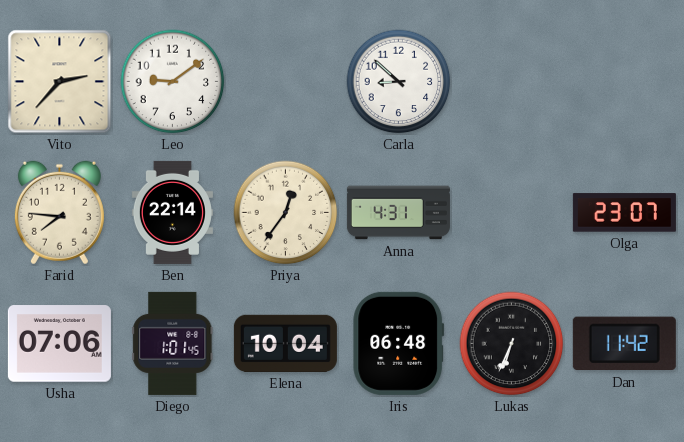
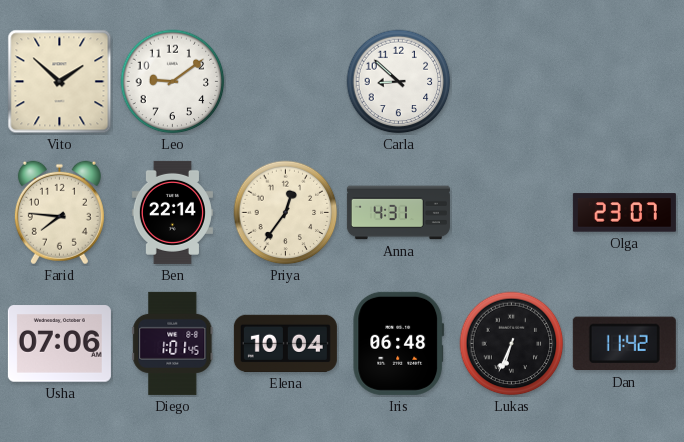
Vito: 2:37 -> 1:52 (60, 82)
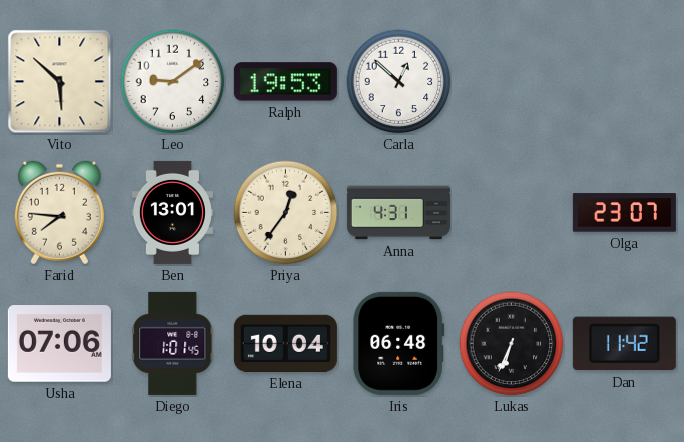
Vito: 1:52 -> 5:52 (60, 82)
Ralph: none -> 19:53 (285, 82)
Carla: 8:52 -> 12:52 (399, 82)
Ben: 22:14 -> 13:01 (172, 212)
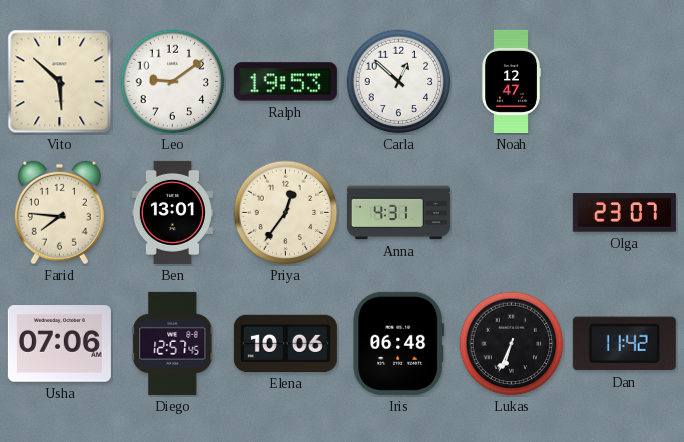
Noah: none -> 12:47 (511, 81)
Diego: 1:01 -> 12:57 (173, 343)
Elena: 10:04 -> 10:06 (285, 343)
